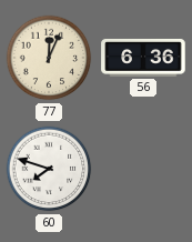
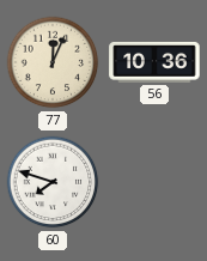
56: 6:36 -> 10:36 (154, 62)
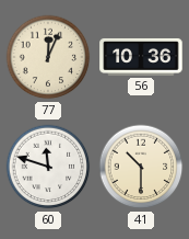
60: 7:48 -> 11:48 (48, 167)
41: none -> 10:30 (141, 167)
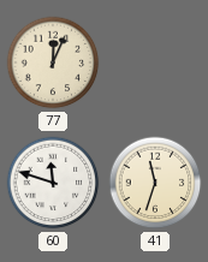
56: 10:36 -> none (141, 57)
41: 10:30 -> 11:33 (155, 183)
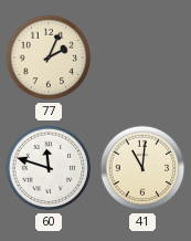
77: 12:04 -> 2:04 (49, 57)
41: 11:33 -> 11:01 (142, 168)
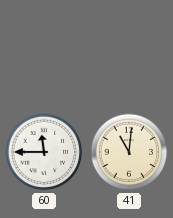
77: 2:04 -> none (49, 57)
60: 11:48 -> 11:45 (44, 152)
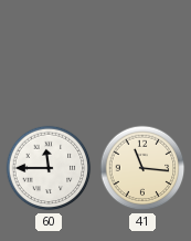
41: 11:01 -> 11:16 (142, 168)
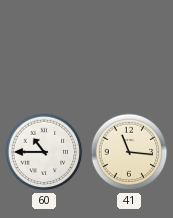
60: 11:45 -> 10:45 (44, 152)
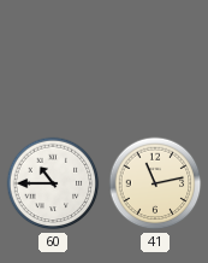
41: 11:16 -> 11:13 (155, 183)
